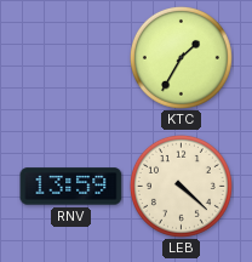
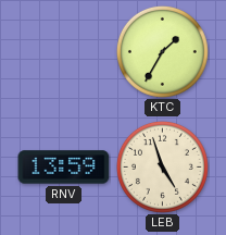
LEB: 4:22 -> 4:57 (162, 166)
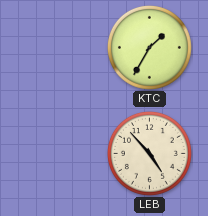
RNV: 13:59 -> none (64, 168)
LEB: 4:57 -> 4:53 (149, 153)
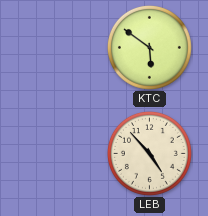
KTC: 1:35 -> 5:51 (149, 47)
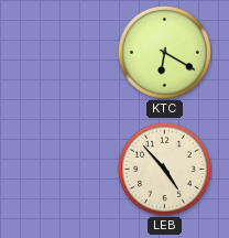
KTC: 5:51 -> 6:20 (164, 52)
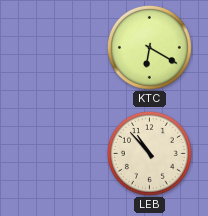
LEB: 4:53 -> 10:53 (149, 153)
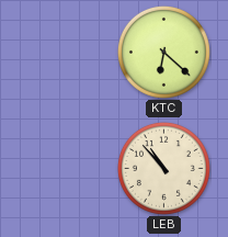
KTC: 6:20 -> 6:22 (163, 52)
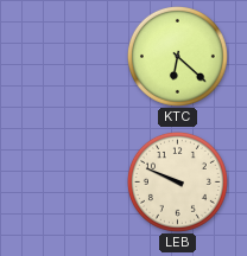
LEB: 10:53 -> 9:49 (177, 181)
